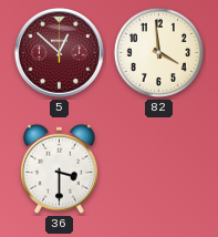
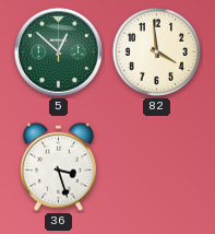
5 dial: burgundy -> green (58, 51)
36: 3:30 -> 3:27 (58, 166)
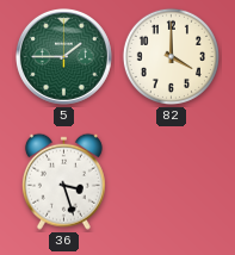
5: 12:52 -> 1:45 (63, 56)
82: 3:59 -> 4:00 (171, 56)
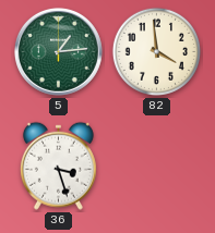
5: 1:45 -> 1:14 (58, 51)
82: 4:00 -> 3:59 (156, 51)
